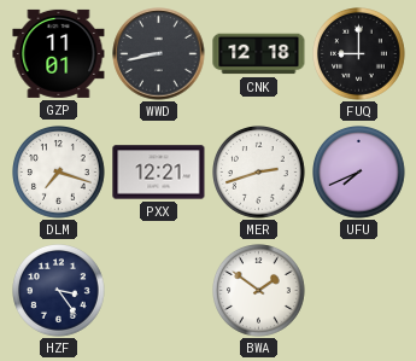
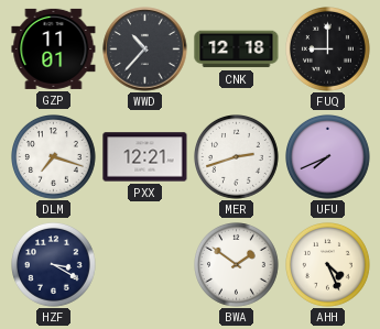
WWD: 8:43 -> 10:37 (145, 50)
HZF: 3:24 -> 3:20 (54, 265)
AHH: none -> 4:26 (328, 265)
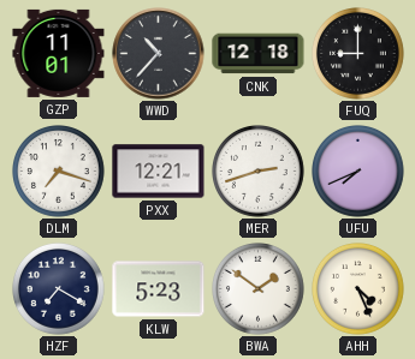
HZF: 3:20 -> 7:20 (59, 289)
KLW: none -> 5:23 (159, 289)
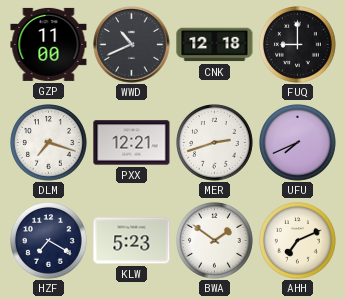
GZP: 11:01 -> 11:00 (49, 44)
WWD: 10:37 -> 10:41 (132, 45)
AHH: 4:26 -> 7:11 (298, 241)
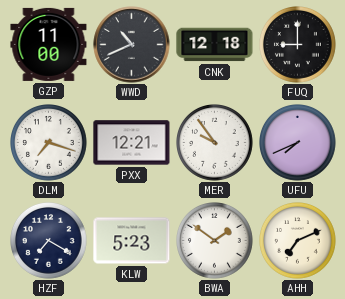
MER: 2:42 -> 9:54 (215, 143)
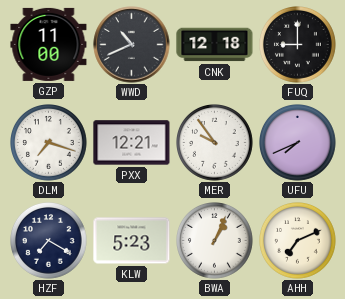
BWA: 1:51 -> 1:04 (215, 241)
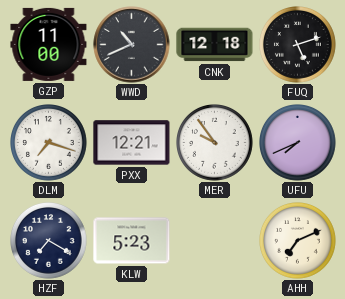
FUQ: 9:00 -> 5:12 (298, 45)
BWA: 1:04 -> none (215, 241)
